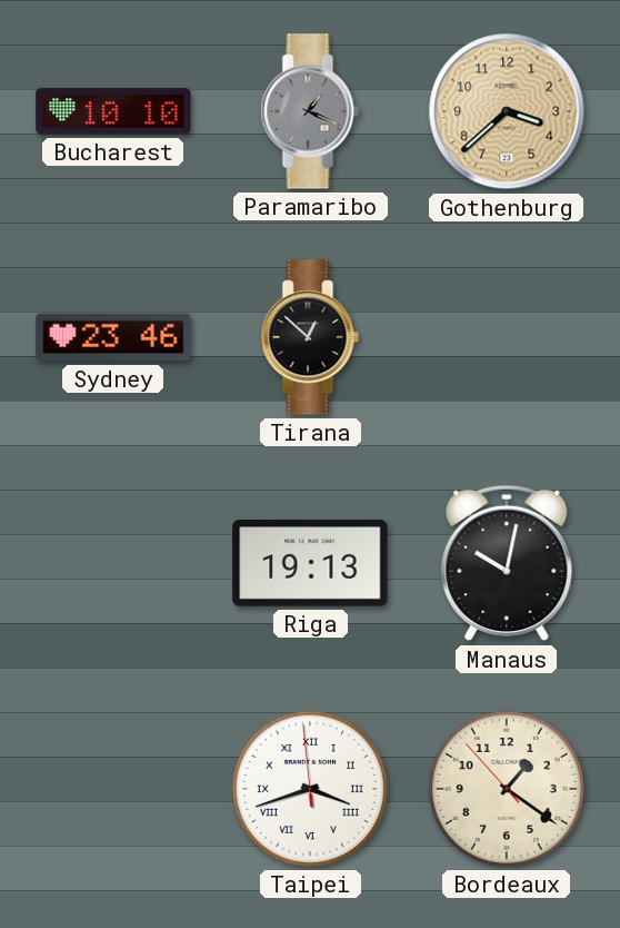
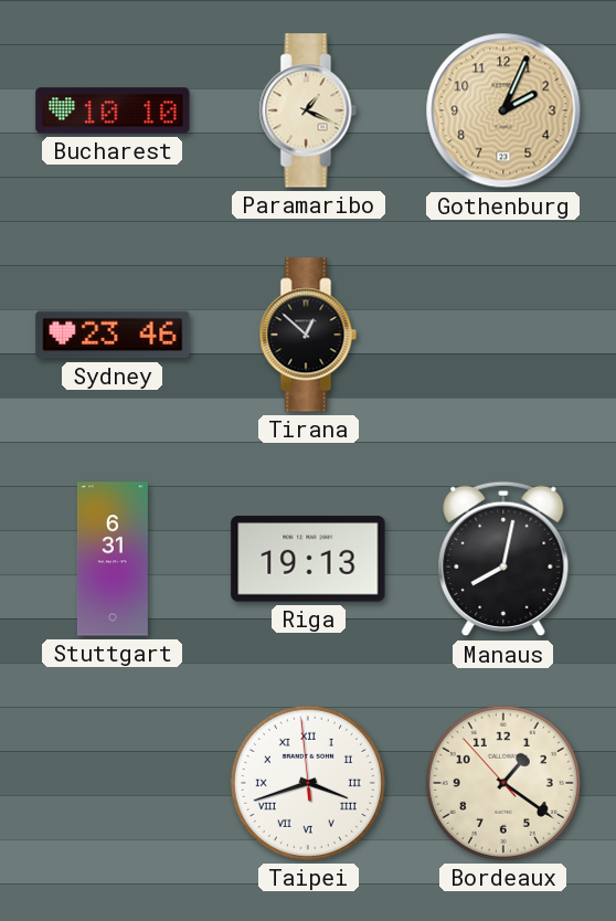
Paramaribo dial: grey -> cream (308, 110)
Gothenburg: 3:38 -> 2:04 (503, 110)
Stuttgart: none -> 6:31 (113, 559)
Manaus: 10:02 -> 8:02 (503, 559)
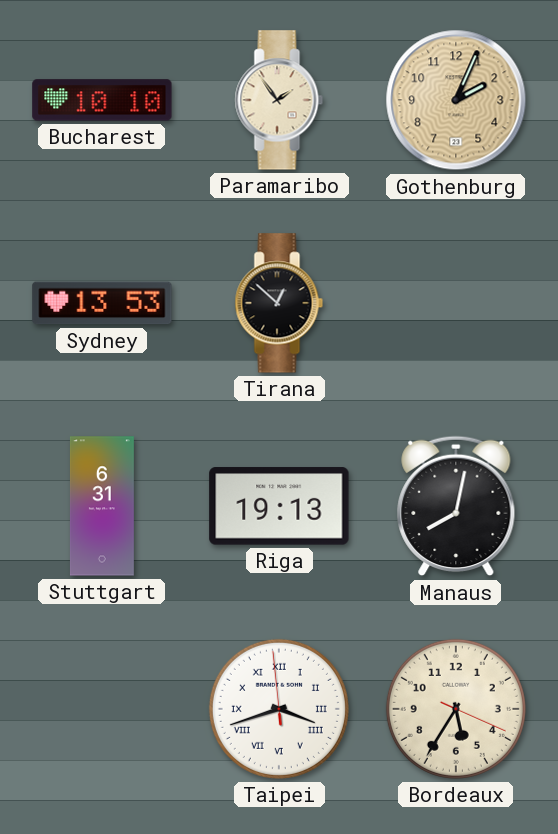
Paramaribo: 1:19 -> 1:54 (279, 100)
Sydney: 23:46 -> 13:53 (102, 303)
Bordeaux: 1:20 -> 5:35 (456, 709)
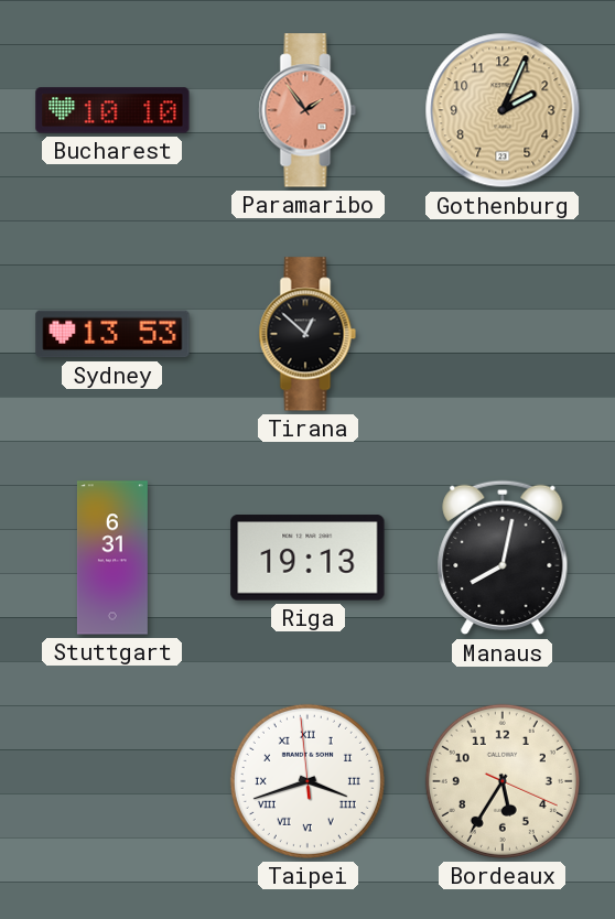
Paramaribo dial: cream -> salmon (307, 110)
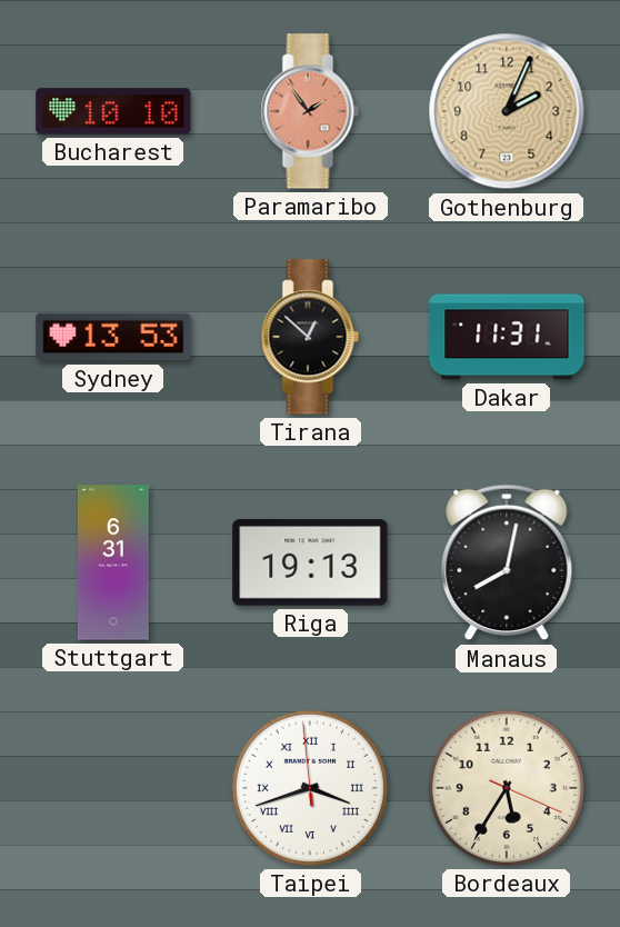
Dakar: none -> 11:31 (507, 337)
